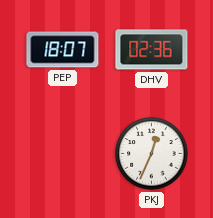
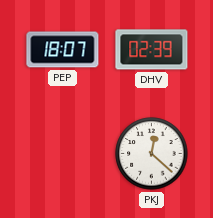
DHV: 02:36 -> 02:39 (152, 50)
PKJ: 12:34 -> 12:22 (152, 154)
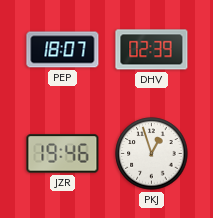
JZR: none -> 19:46 (63, 154)
PKJ: 12:22 -> 12:57 (152, 154)
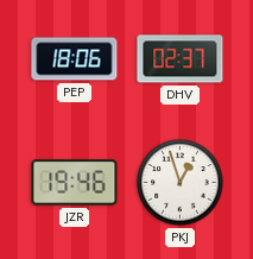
PEP: 18:07 -> 18:06 (75, 59)
DHV: 02:39 -> 02:37 (181, 59)
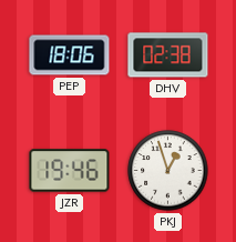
DHV: 02:37 -> 02:38 (168, 56)
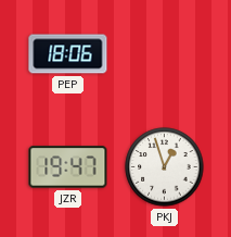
DHV: 02:38 -> none (168, 56)
JZR: 19:46 -> 19:47 (68, 167)
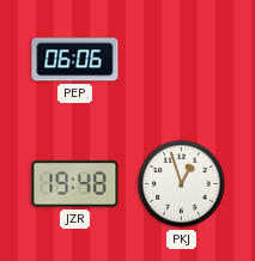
PEP: 18:06 -> 06:06 (75, 60)
JZR: 19:47 -> 19:48 (75, 184)
